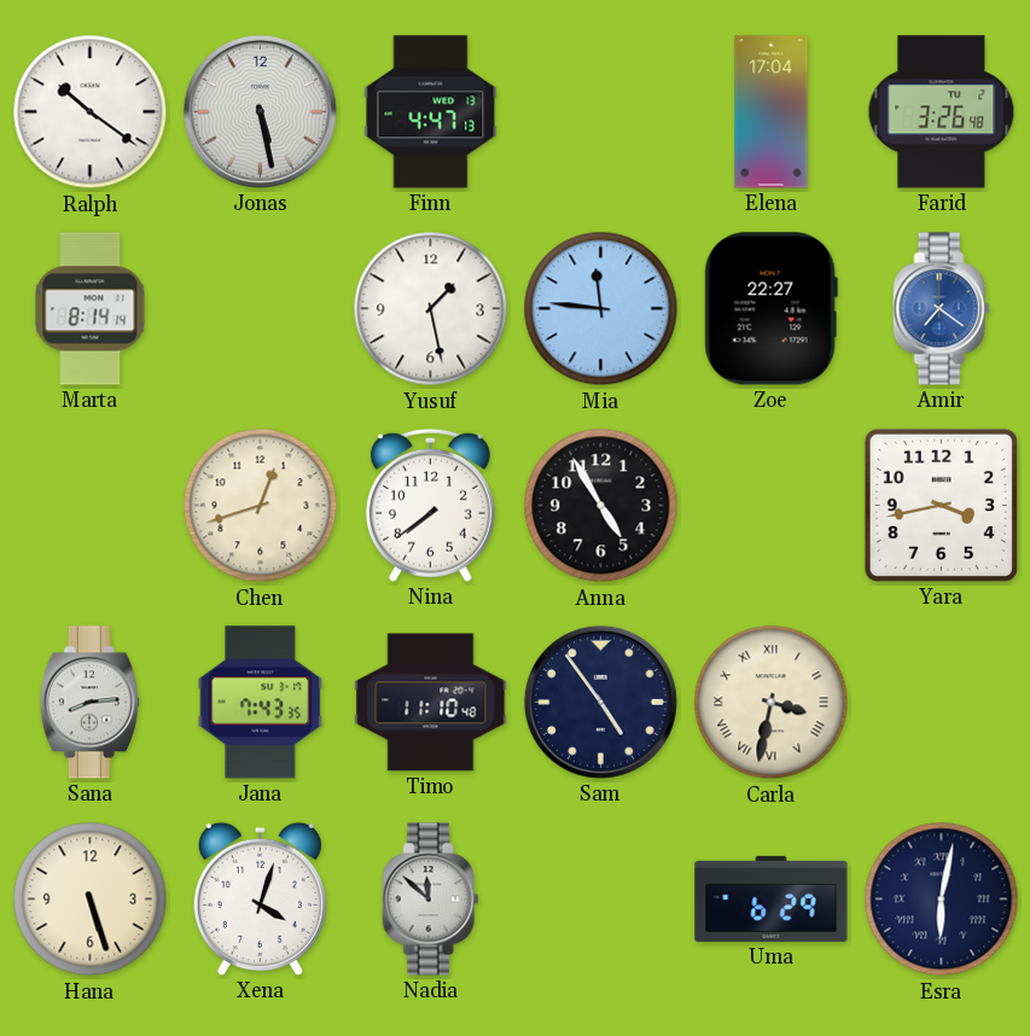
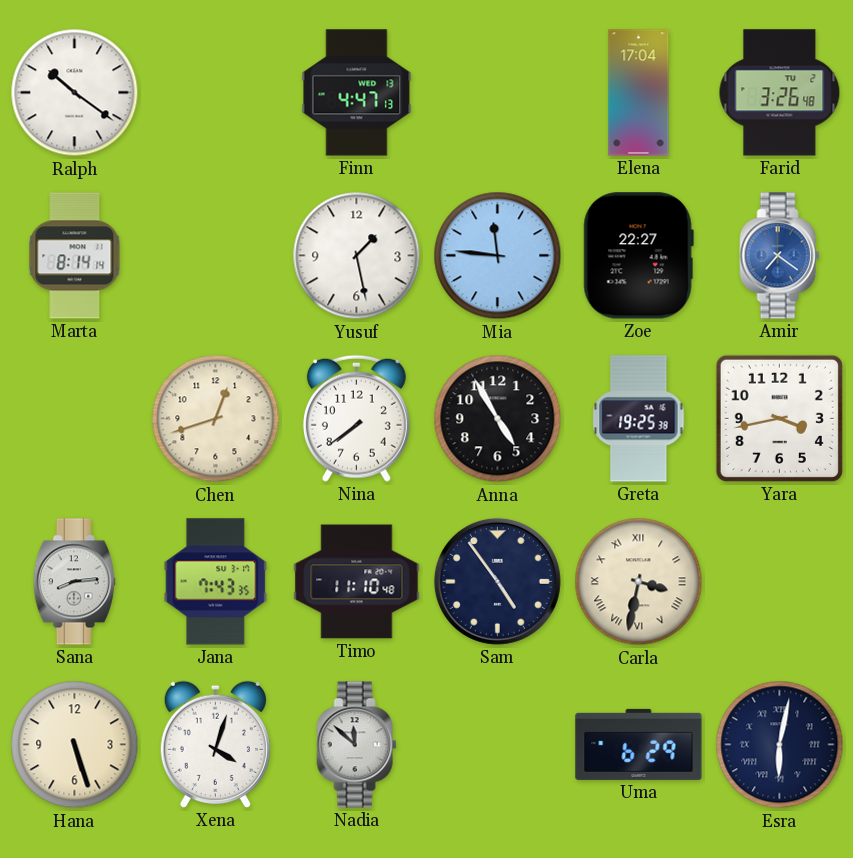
Jonas: 5:28 -> none (260, 111)
Greta: none -> 19:25 (639, 419)
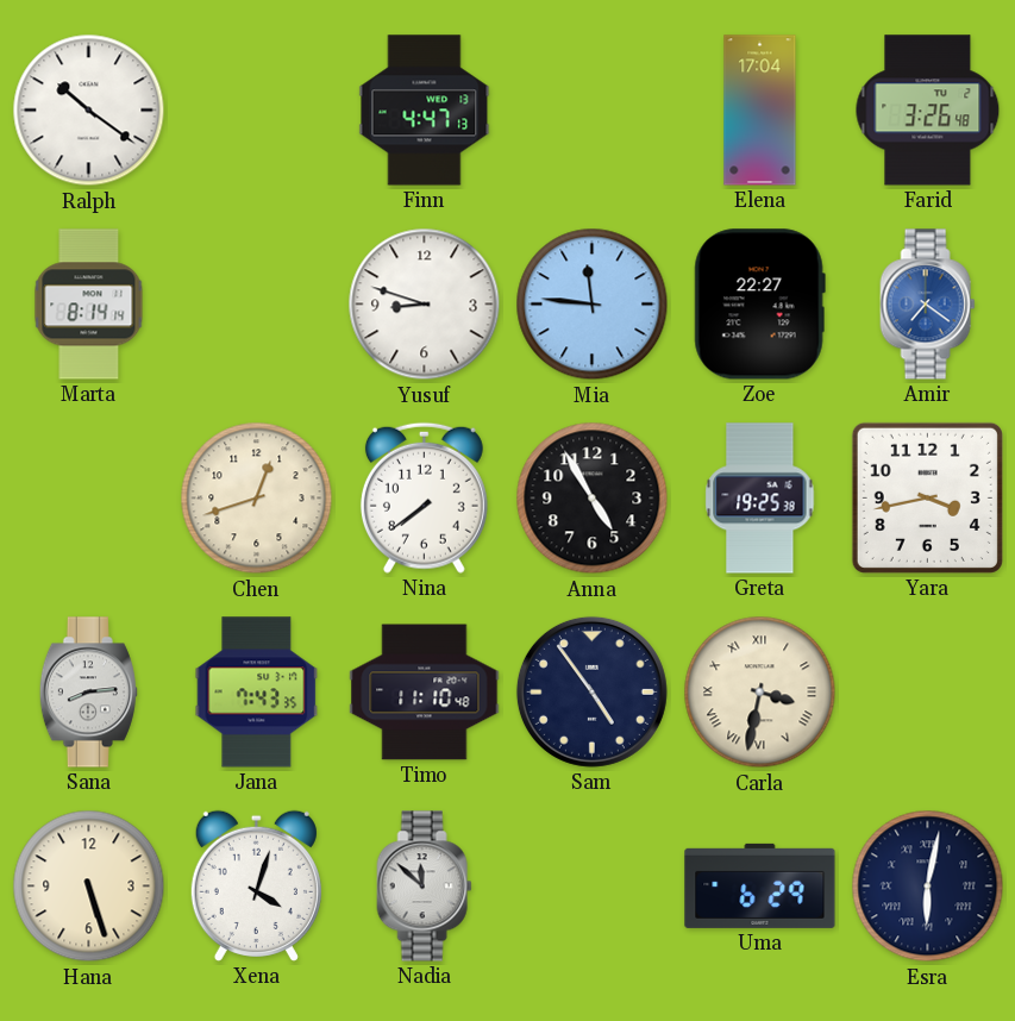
Yusuf: 1:28 -> 8:48 (425, 305)
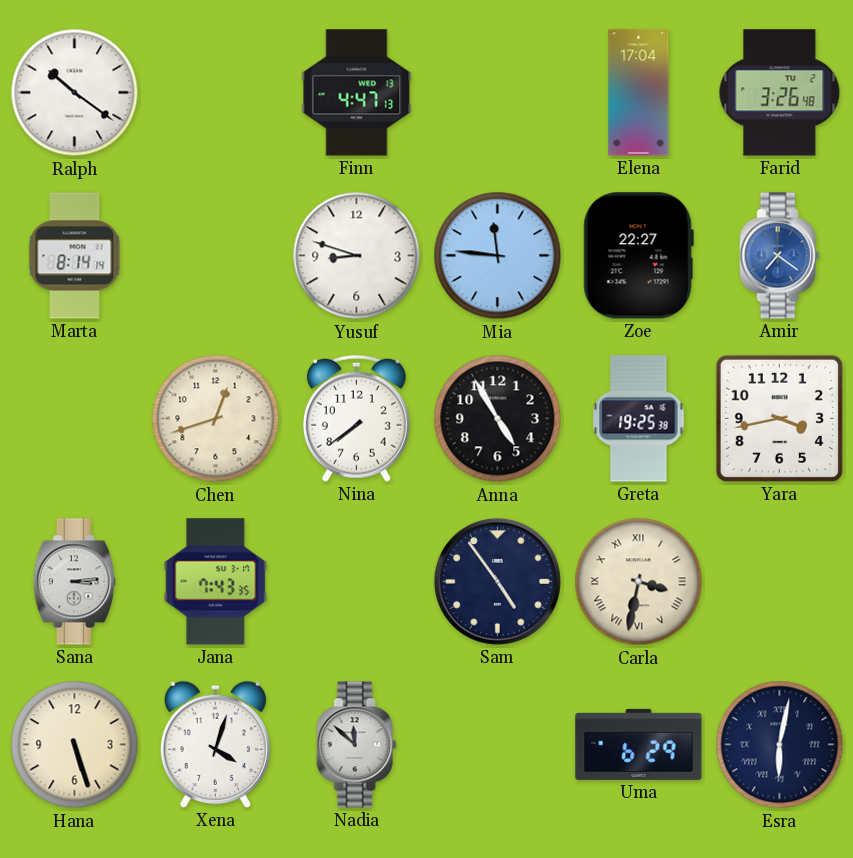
Sana: 8:14 -> 3:14 (74, 582)
Timo: 11:10 -> none (425, 693)
